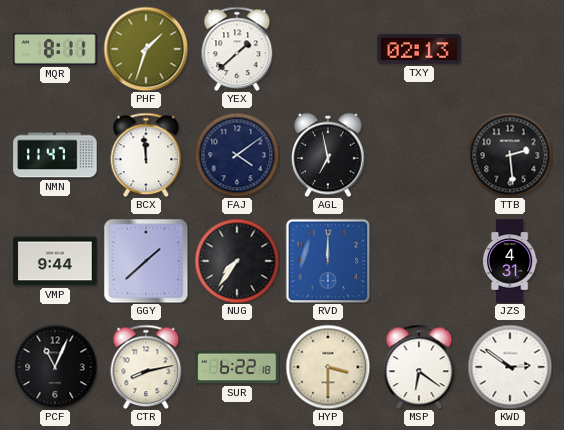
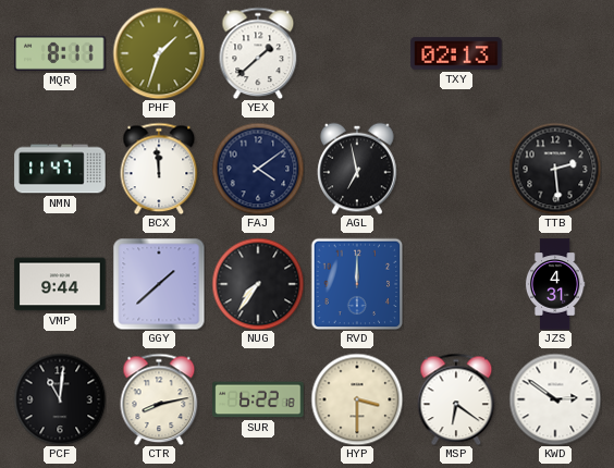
PCF: 11:04 -> 11:01 (60, 399)
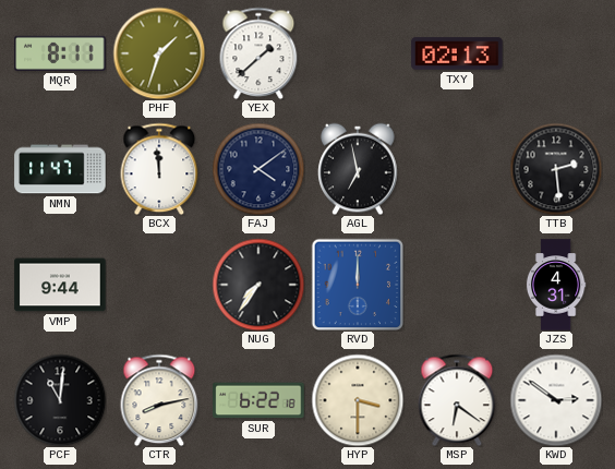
GGY: 1:38 -> none (159, 284)
